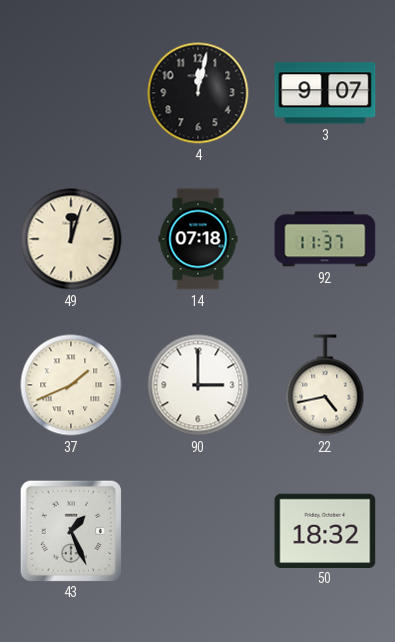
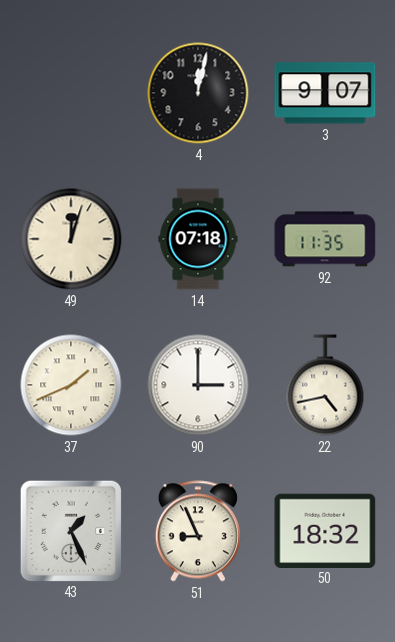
92: 11:37 -> 11:35 (325, 239)
51: none -> 8:56 (198, 531)
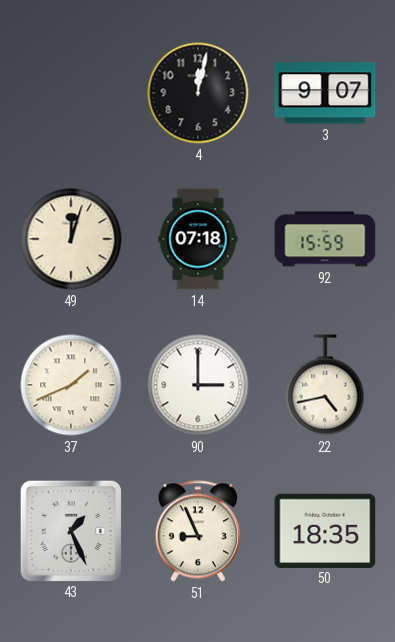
92: 11:35 -> 15:59 (325, 239)
50: 18:32 -> 18:35 (325, 530)
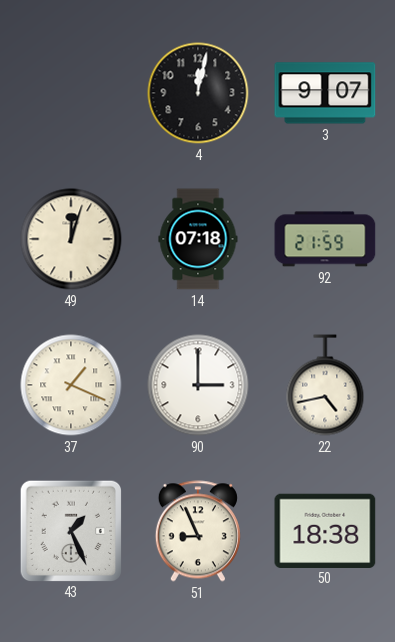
92: 15:59 -> 21:59 (325, 239)
37: 1:41 -> 1:19 (71, 385)
50: 18:35 -> 18:38 (325, 530)
